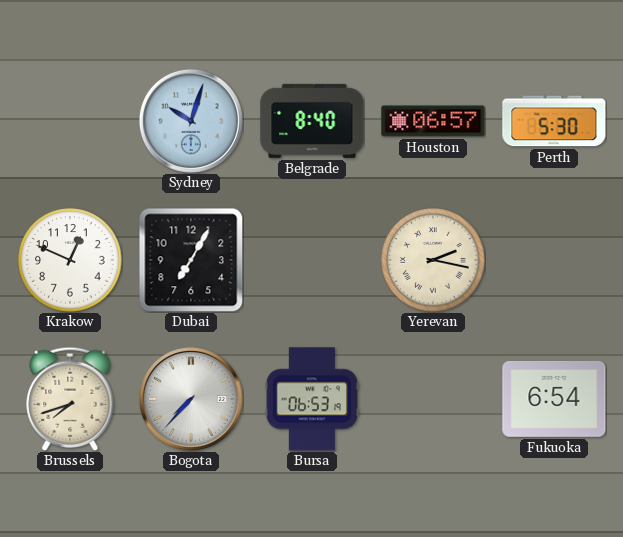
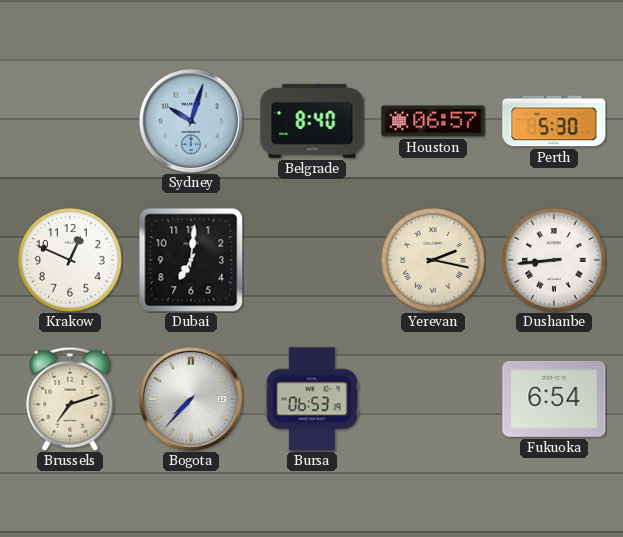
Dubai: 7:05 -> 7:01 (191, 260)
Dushanbe: none -> 8:44 (554, 260)
Brussels: 7:42 -> 7:12 (70, 399)
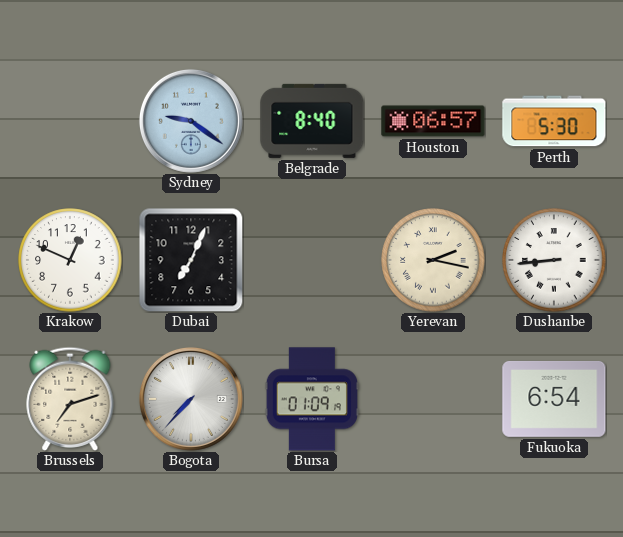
Sydney: 10:03 -> 9:21 (191, 121)
Dubai: 7:01 -> 7:04 (191, 260)
Bursa: 06:53 -> 01:09 (311, 399)
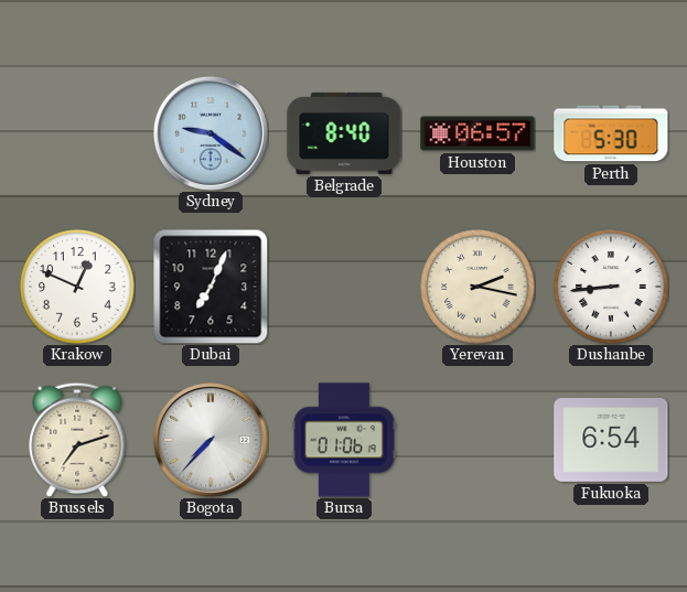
Bursa: 01:09 -> 01:06 (343, 440)
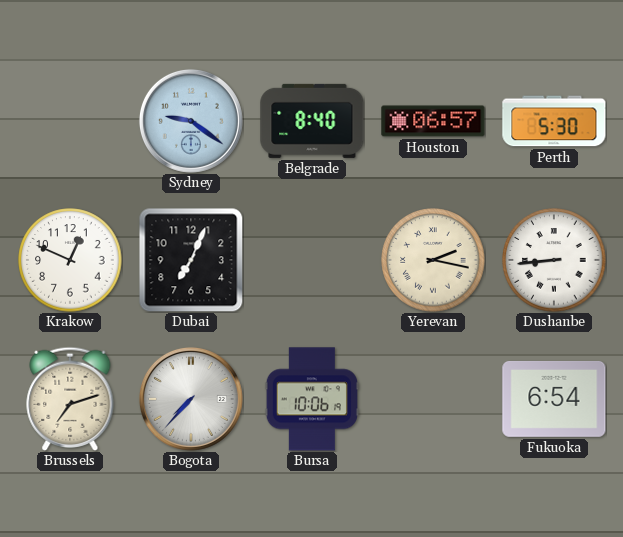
Bursa: 01:06 -> 10:06 (311, 399)
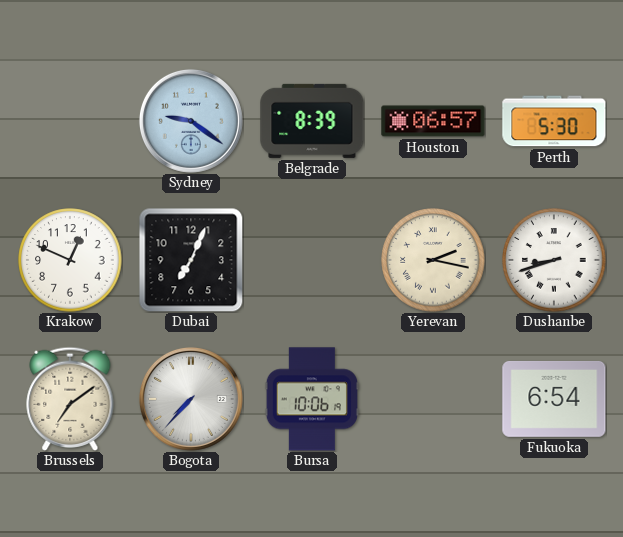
Belgrade: 8:40 -> 8:39 (312, 121)
Dushanbe: 8:44 -> 8:42 (554, 260)
Brussels: 7:12 -> 7:09 (70, 399)
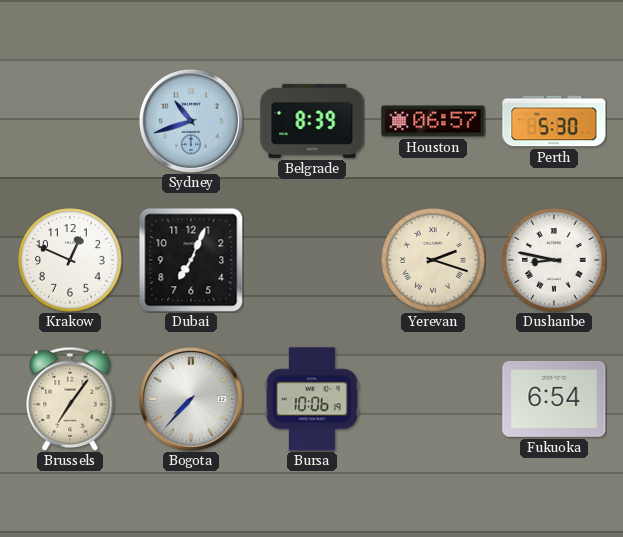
Sydney: 9:21 -> 10:42 (191, 121)
Yerevan: 2:17 -> 2:18 (433, 260)
Dushanbe: 8:42 -> 8:47 (554, 260)
Brussels: 7:09 -> 7:06 (70, 399)
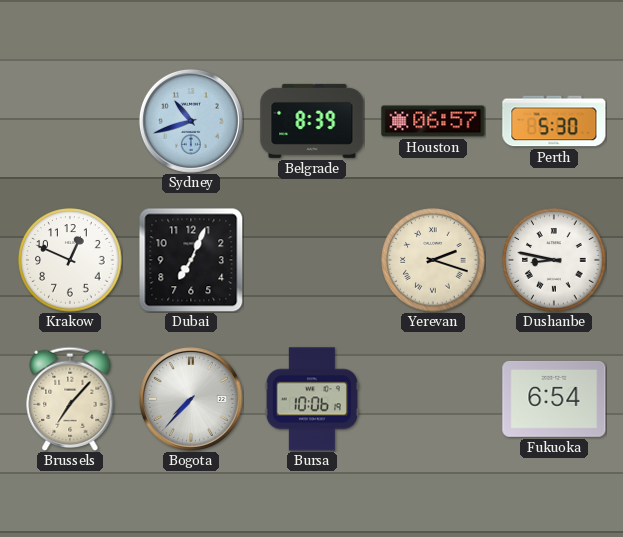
Brussels: 7:06 -> 7:07 (70, 399)
